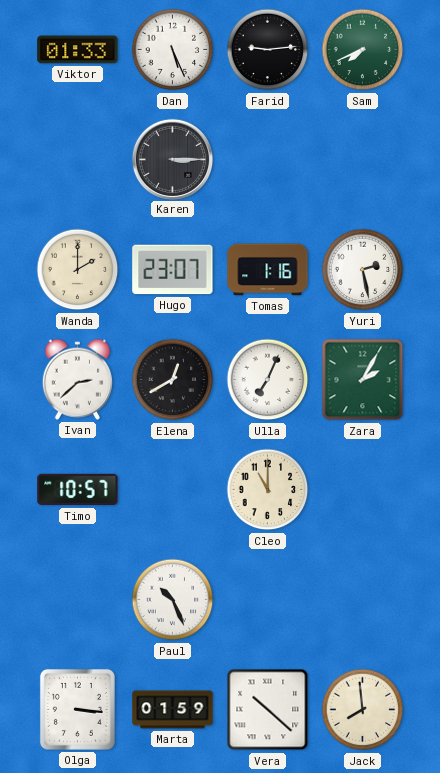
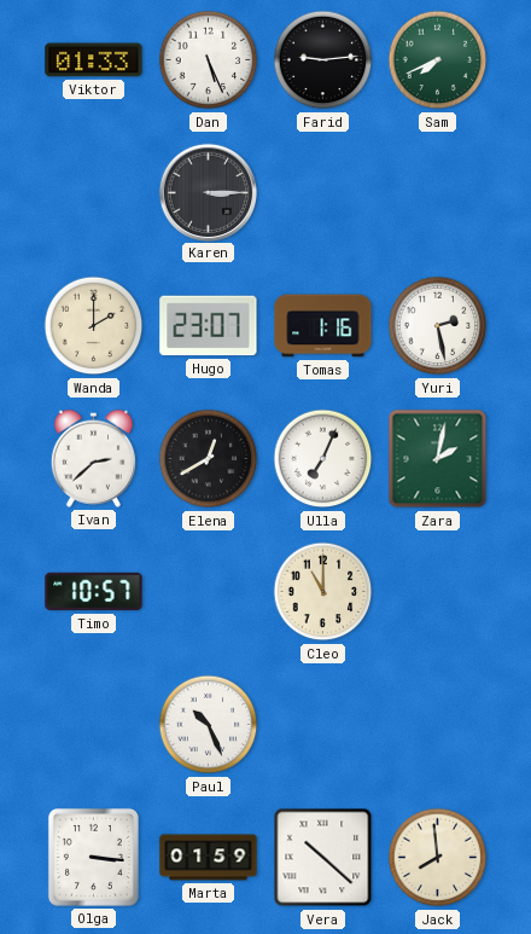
Zara: 2:05 -> 2:02 (438, 459)
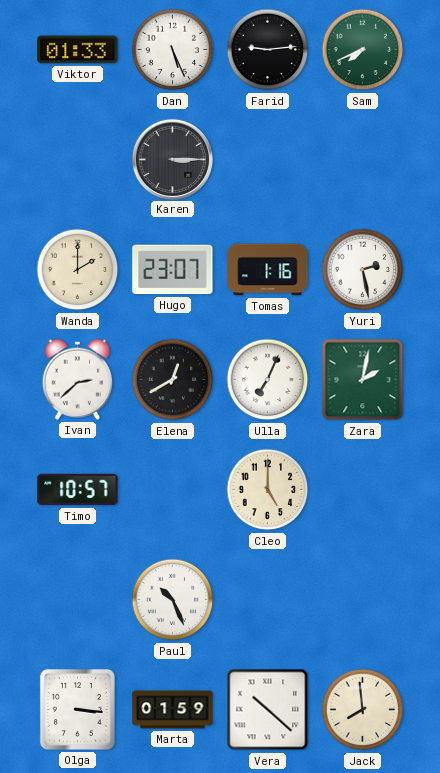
Cleo: 11:00 -> 5:00 (268, 490)
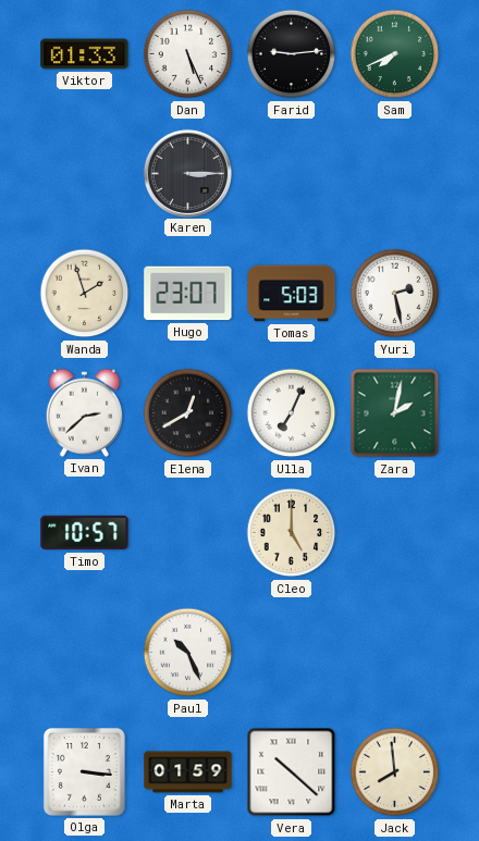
Wanda: 2:00 -> 1:57 (85, 294)
Tomas: 1:16 -> 5:03 (292, 294)
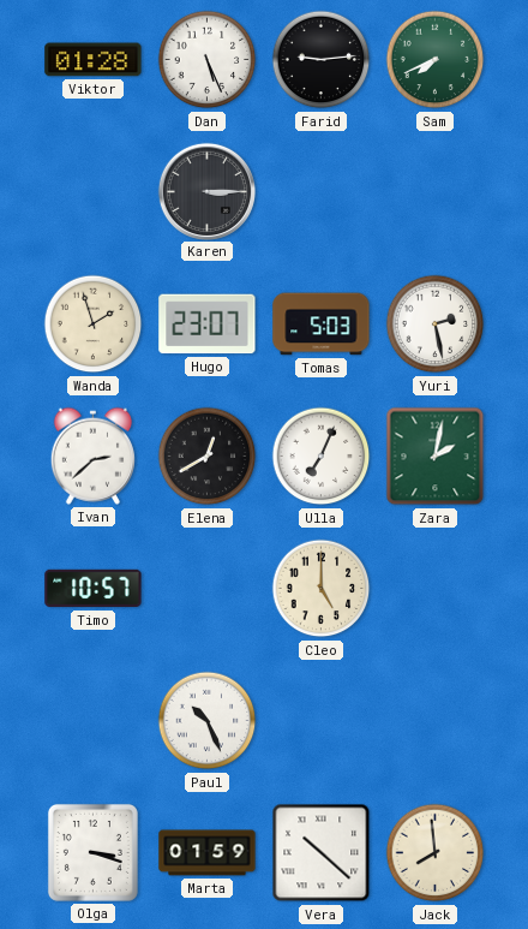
Viktor: 01:33 -> 01:28 (94, 60)
Olga: 3:16 -> 3:18 (92, 852)
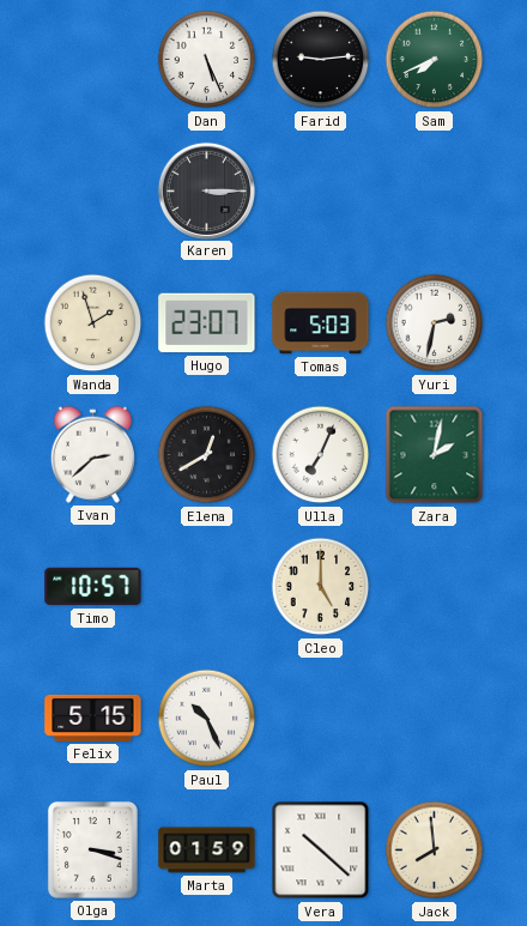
Viktor: 01:28 -> none (94, 60)
Yuri: 2:28 -> 2:32 (435, 323)
Felix: none -> 5:15 (93, 718)
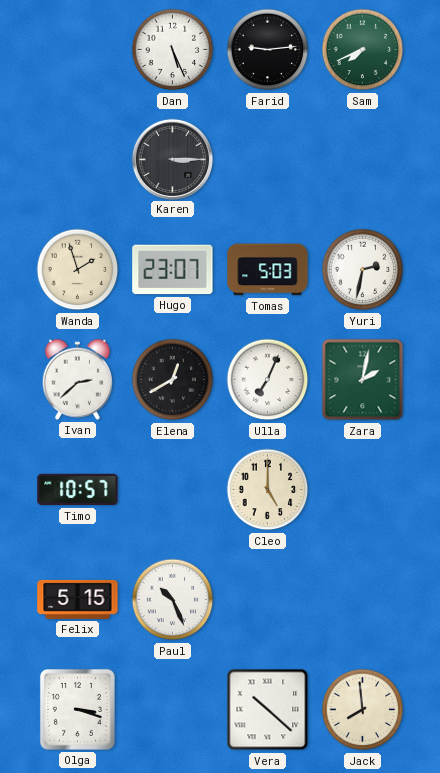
Marta: 01:59 -> none (207, 851)
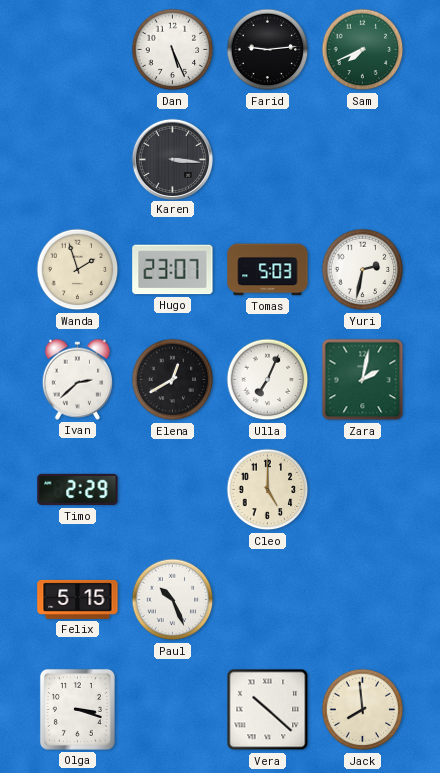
Karen: 3:15 -> 3:16 (172, 159)
Timo: 10:57 -> 2:29 (78, 490)
